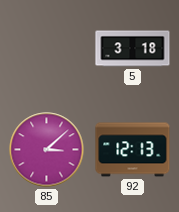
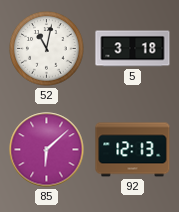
52: none -> 11:02 (47, 49)
85: 3:08 -> 6:08 (47, 150)
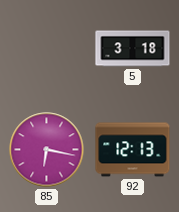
52: 11:02 -> none (47, 49)
85: 6:08 -> 6:17 (47, 150)
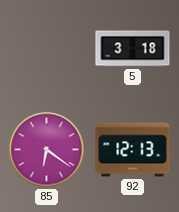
85: 6:17 -> 6:21 (47, 150)
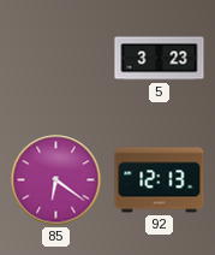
5: 3:18 -> 3:23 (160, 59)
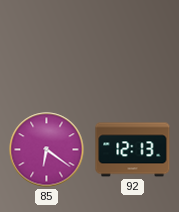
5: 3:23 -> none (160, 59)
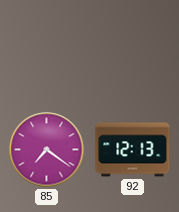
85: 6:21 -> 7:21 (47, 150)
